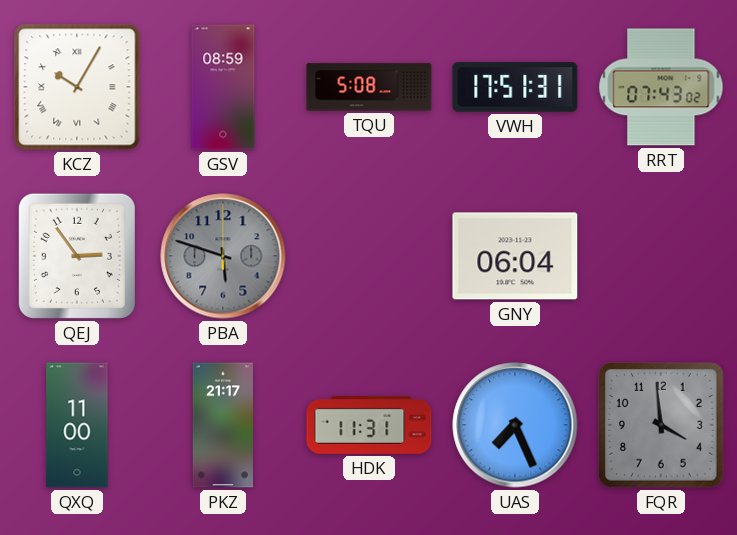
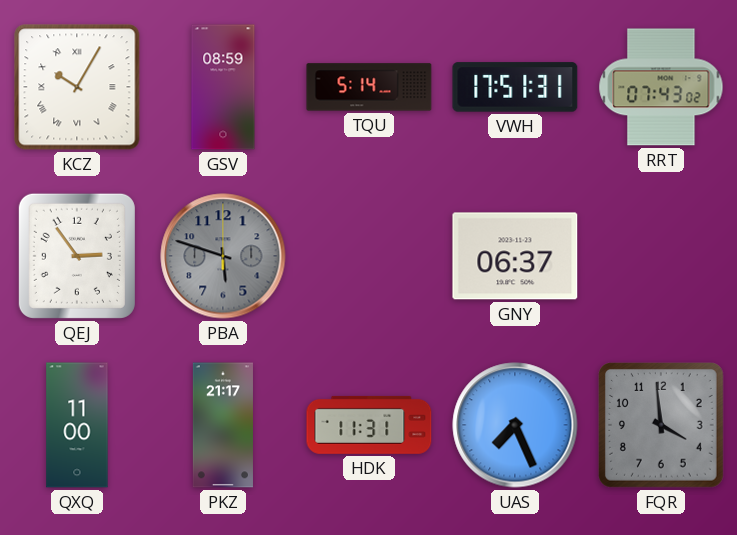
TQU: 5:08 -> 5:14 (369, 87)
GNY: 06:04 -> 06:37 (515, 256)
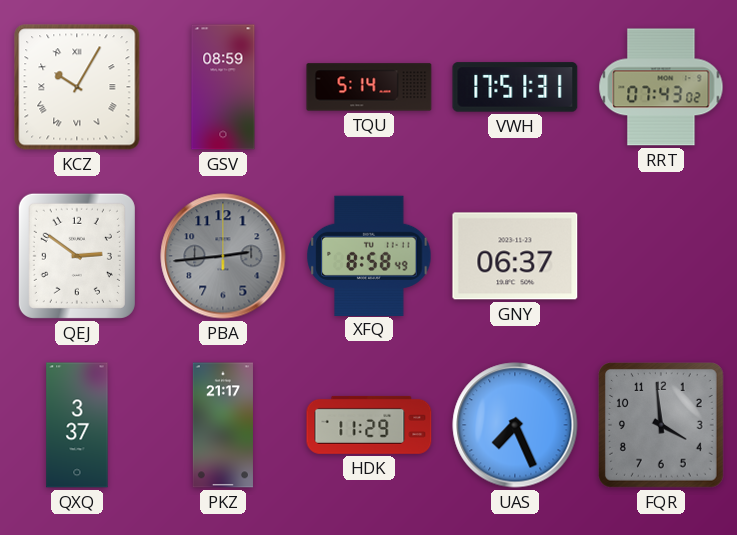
QEJ: 2:54 -> 2:51 (77, 256)
PBA: 5:48 -> 2:44 (223, 256)
XFQ: none -> 8:58 (369, 255)
QXQ: 11:00 -> 3:37 (77, 425)
HDK: 11:31 -> 11:29 (369, 425)
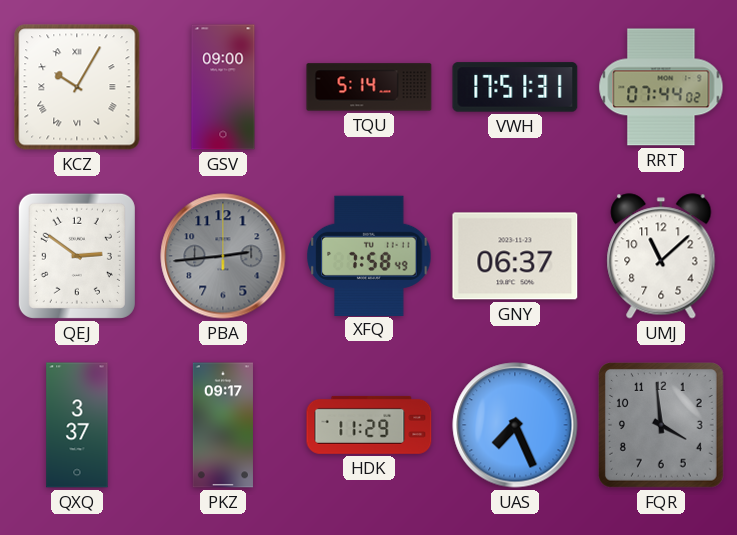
GSV: 08:59 -> 09:00 (223, 87)
RRT: 07:43 -> 07:44 (661, 87)
XFQ: 8:58 -> 7:58 (369, 255)
UMJ: none -> 11:08 (661, 256)
PKZ: 21:17 -> 09:17 (223, 425)
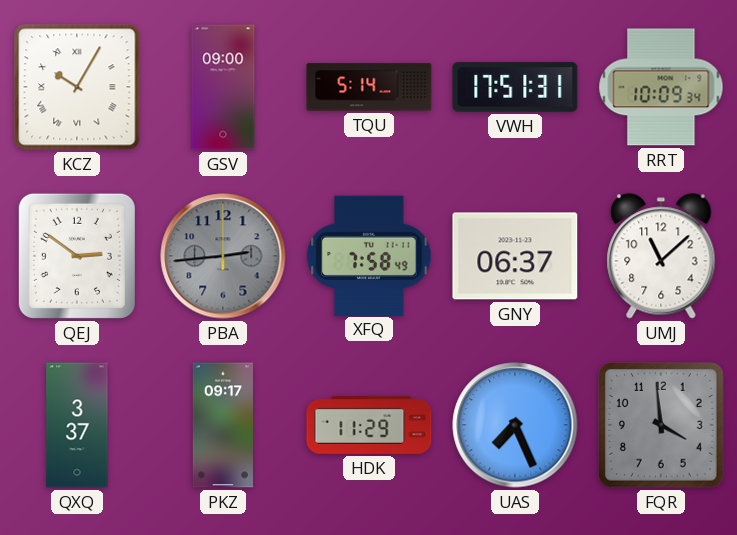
RRT: 07:44 -> 10:09 (661, 87)
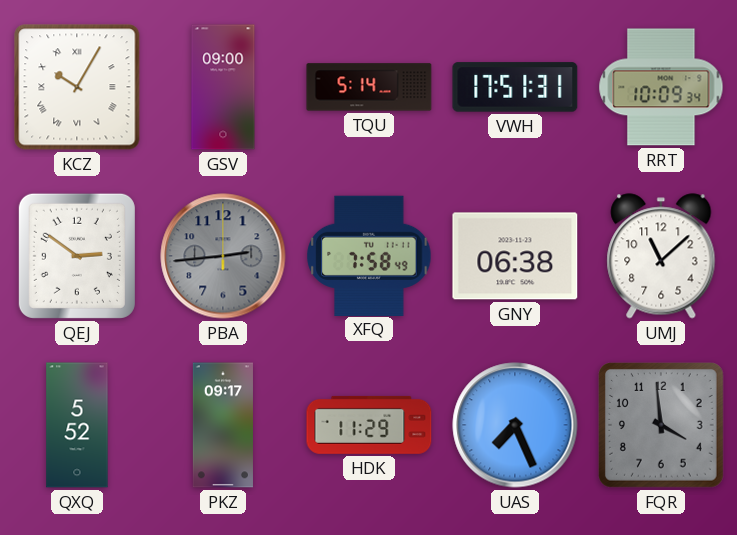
GNY: 06:37 -> 06:38 (515, 256)
QXQ: 3:37 -> 5:52 (77, 425)
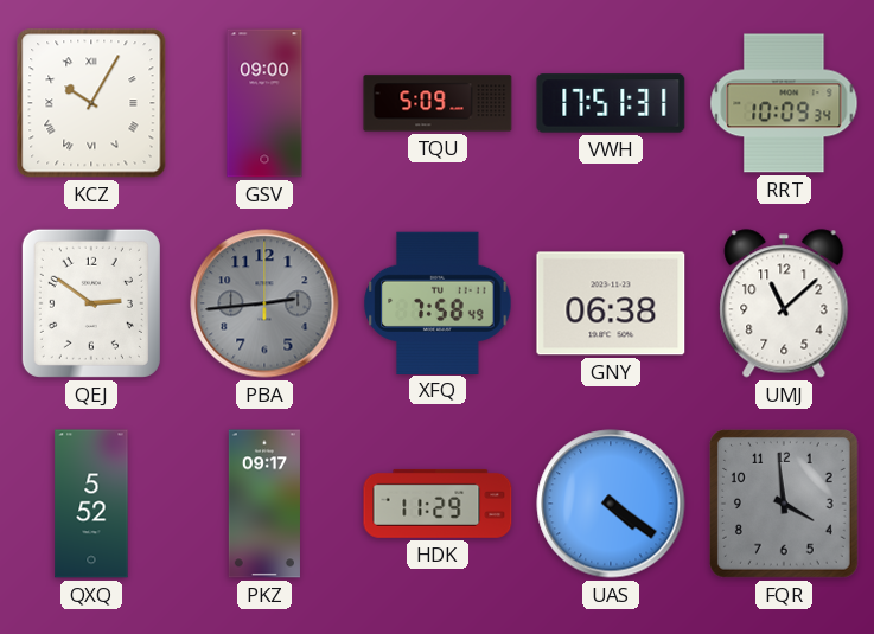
TQU: 5:14 -> 5:09 (438, 103)
UAS: 7:26 -> 4:21 (611, 504)
